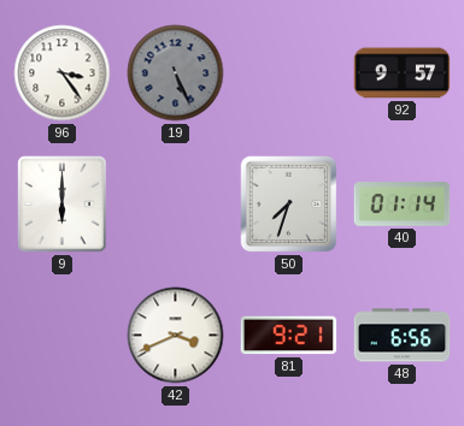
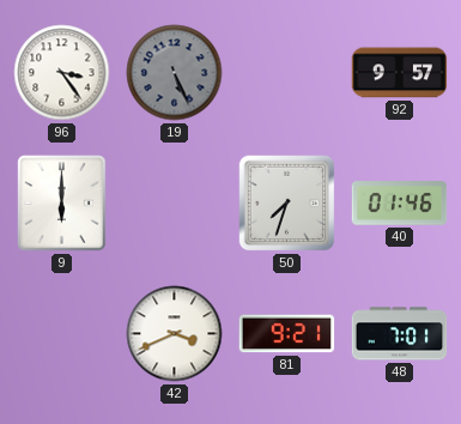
40: 01:14 -> 01:46 (400, 204)
48: 6:56 -> 7:01 (400, 334)
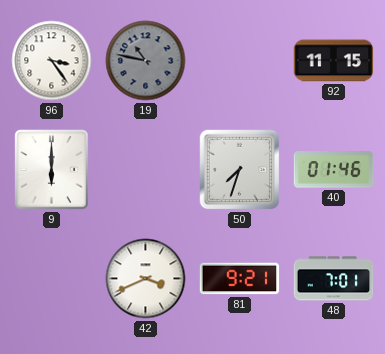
19: 5:26 -> 10:47 (146, 61)
92: 9:57 -> 11:15 (334, 61)
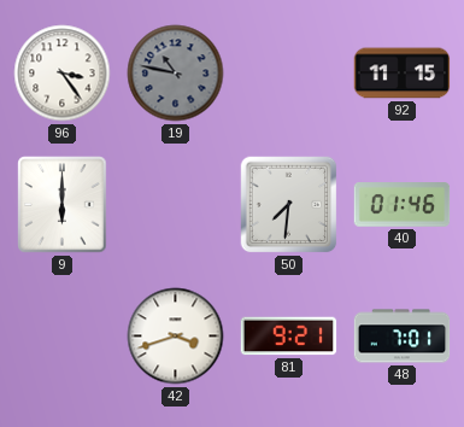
50: 7:33 -> 7:31 (289, 205)
42: 3:41 -> 3:42 (176, 337)
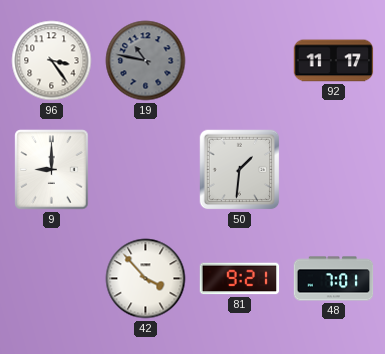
92: 11:15 -> 11:17 (334, 61)
9: 6:00 -> 9:00 (52, 170)
50: 7:31 -> 1:31 (240, 170)
40: 01:46 -> none (403, 205)
42: 3:42 -> 3:53 (146, 279)
